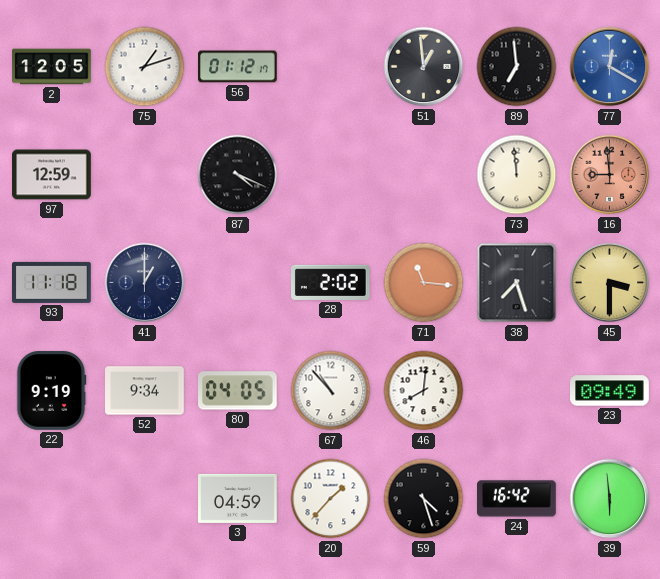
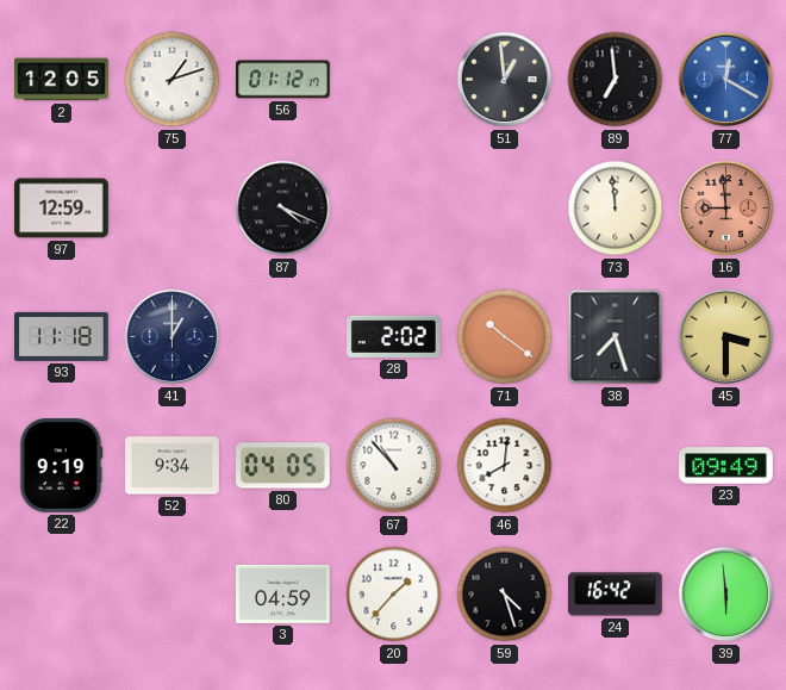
71: 11:16 -> 10:21 (505, 337)
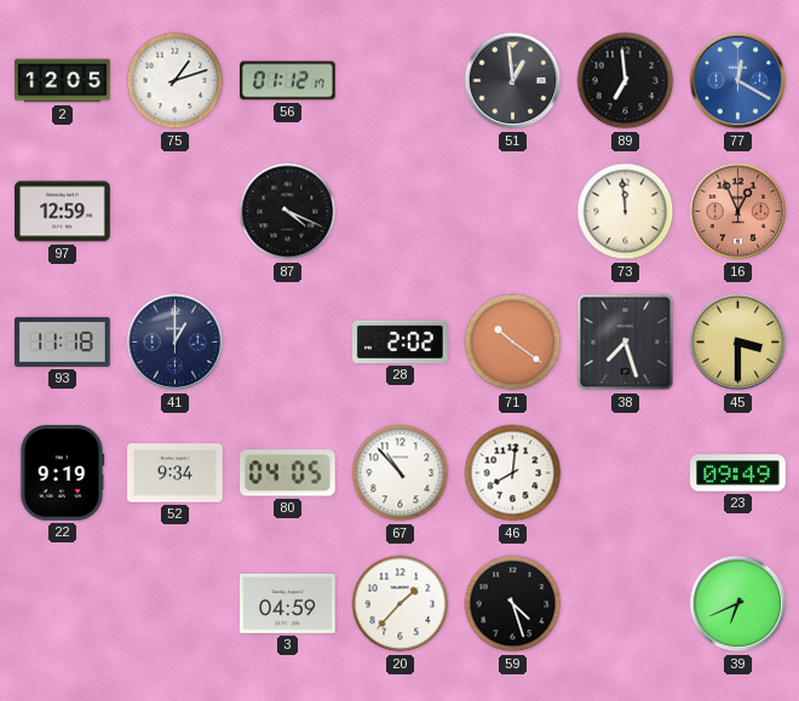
16: 8:59 -> 12:56 (738, 212)
24: 16:42 -> none (616, 595)
39: 5:59 -> 6:41 (738, 604)
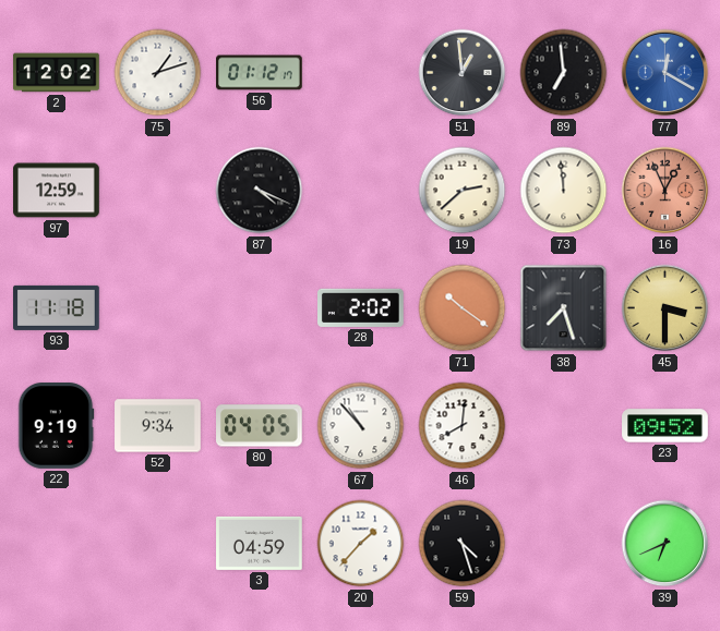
2: 12:05 -> 12:02 (57, 73)
19: none -> 2:38 (463, 191)
41: 1:00 -> none (176, 343)
23: 09:49 -> 09:52 (665, 426)
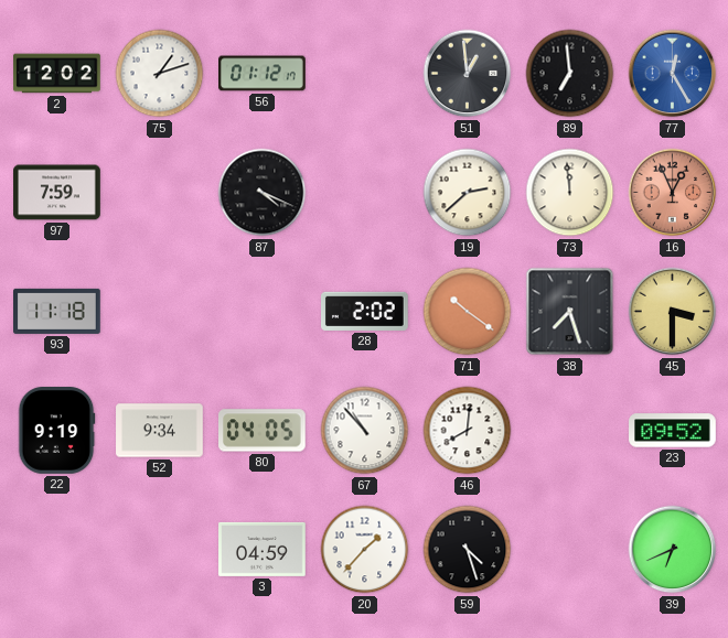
77: 12:20 -> 12:25 (673, 74)
97: 12:59 -> 7:59 (57, 193)
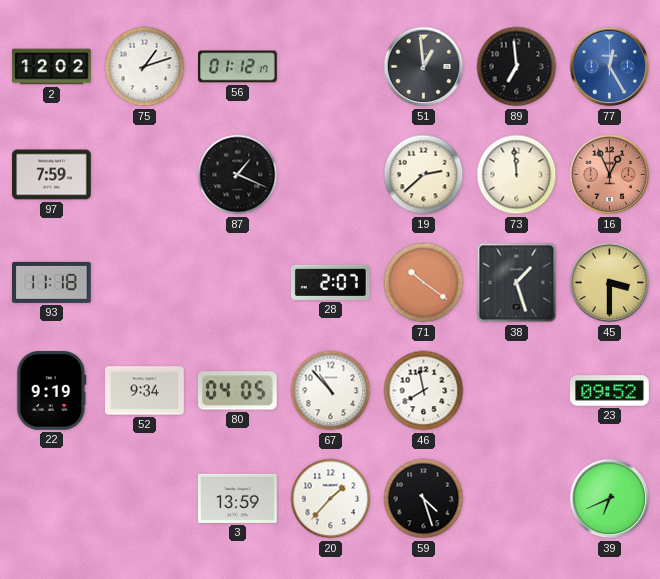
87: 4:19 -> 1:19 (238, 175)
28: 2:02 -> 2:07 (331, 282)
38: 7:27 -> 1:27 (517, 283)
46: 8:01 -> 7:58 (424, 391)
3: 04:59 -> 13:59 (238, 498)
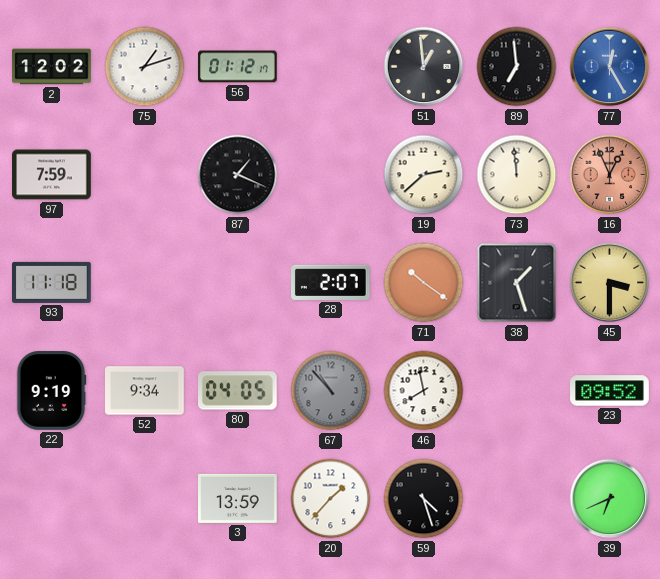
67 dial: white -> grey (331, 391)
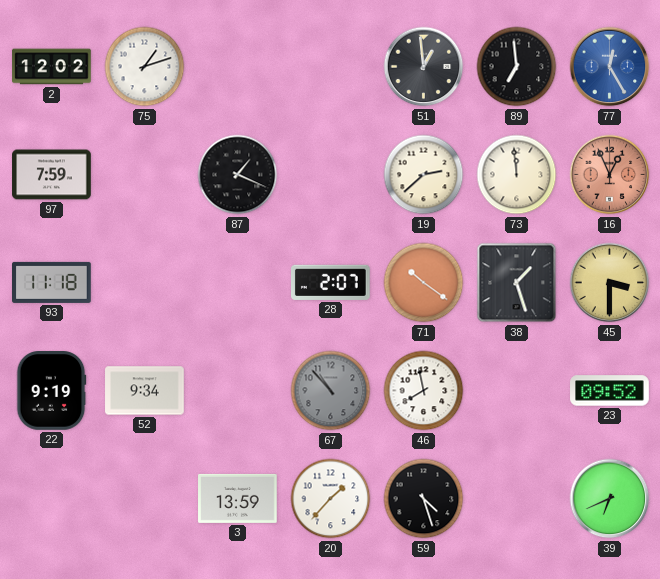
56: 01:12 -> none (238, 67)
80: 04:05 -> none (238, 391)
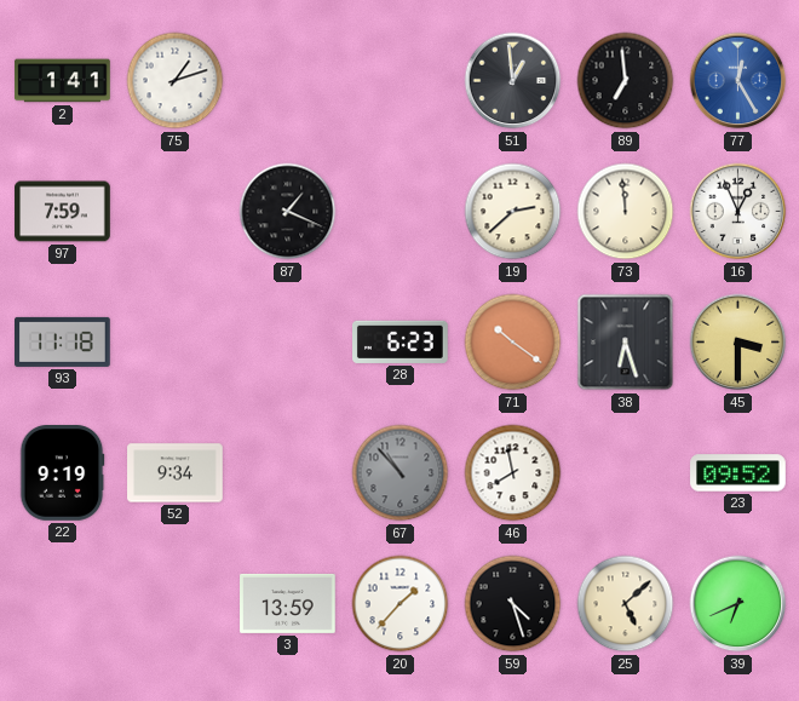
2: 12:02 -> 1:41 (63, 81)
16 dial: salmon -> white (738, 212)
28: 2:07 -> 6:23 (401, 341)
38: 1:27 -> 6:27 (626, 343)
25: none -> 5:08 (626, 604)
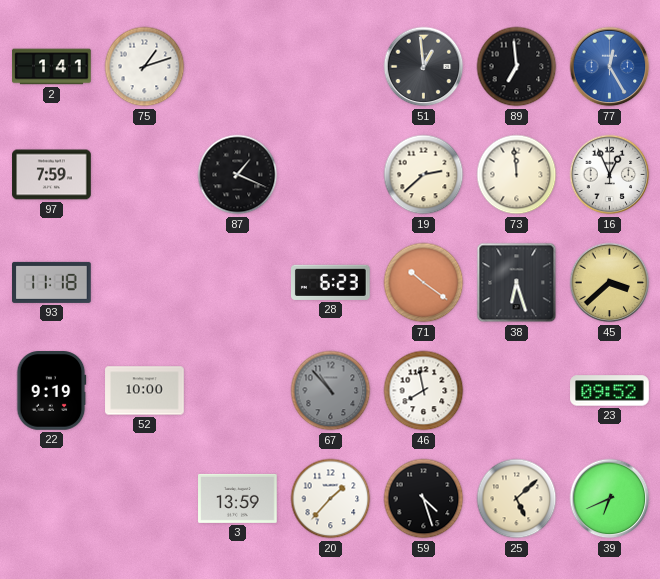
45: 3:30 -> 3:38 (610, 283)
52: 9:34 -> 10:00 (145, 391)
